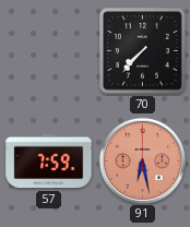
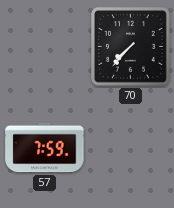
91: 6:28 -> none (142, 160)
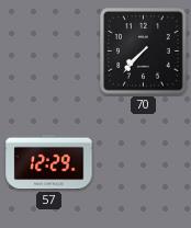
57: 7:59 -> 12:29 (49, 162)
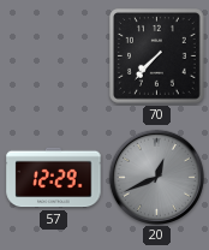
20: none -> 12:41 (156, 177)
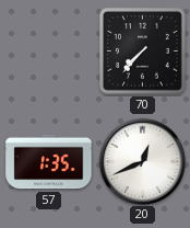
57: 12:29 -> 1:35 (49, 162)
20 dial: grey -> white (142, 161)
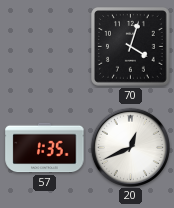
70: 7:37 -> 4:03 (131, 47)
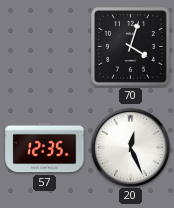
57: 1:35 -> 12:35 (45, 148)
20: 12:41 -> 12:26 (130, 147)
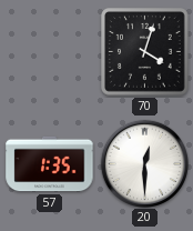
57: 12:35 -> 1:35 (50, 164)
20: 12:26 -> 12:30 (144, 163)
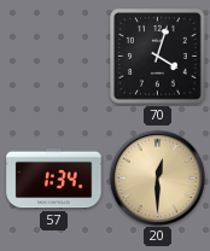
57: 1:35 -> 1:34 (54, 179)
20 dial: white -> champagne (157, 177)
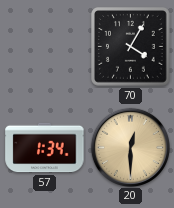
70: 4:03 -> 4:05 (131, 47)
